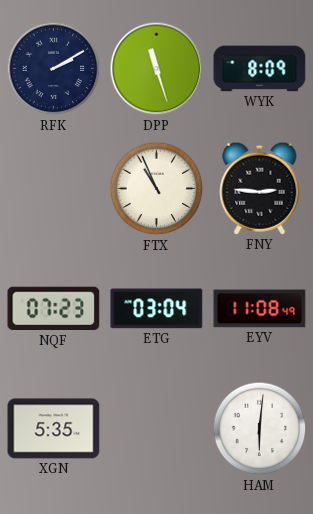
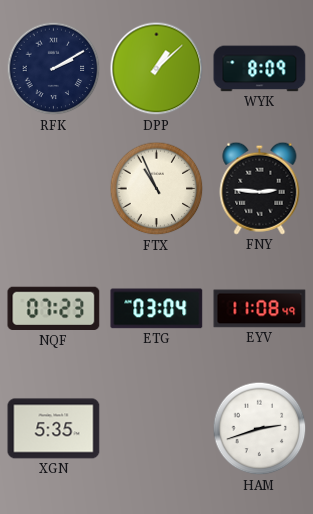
DPP: 11:27 -> 1:08 (157, 69)
HAM: 6:01 -> 2:42 (260, 429)
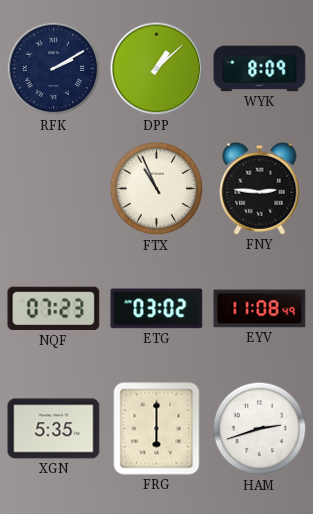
ETG: 03:04 -> 03:02 (157, 309)
FRG: none -> 6:00 (157, 429)
